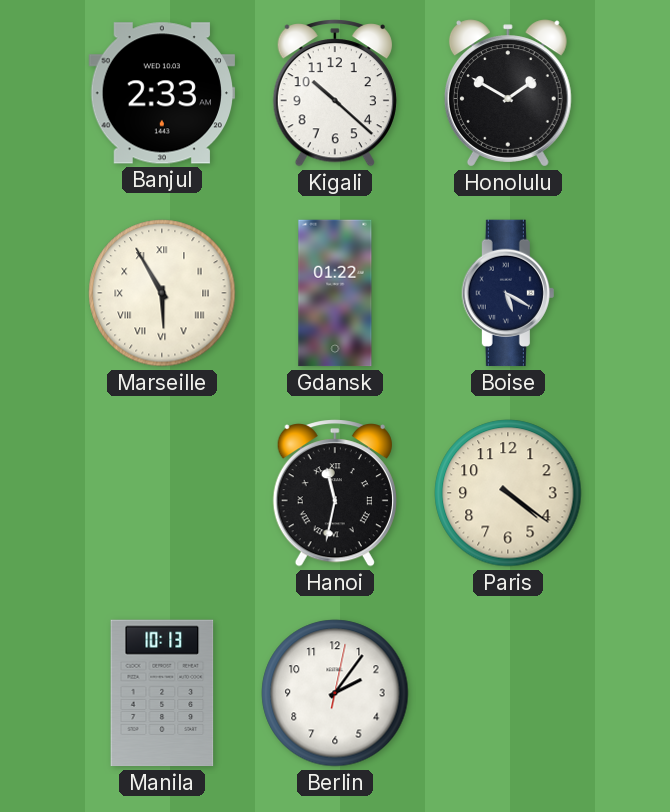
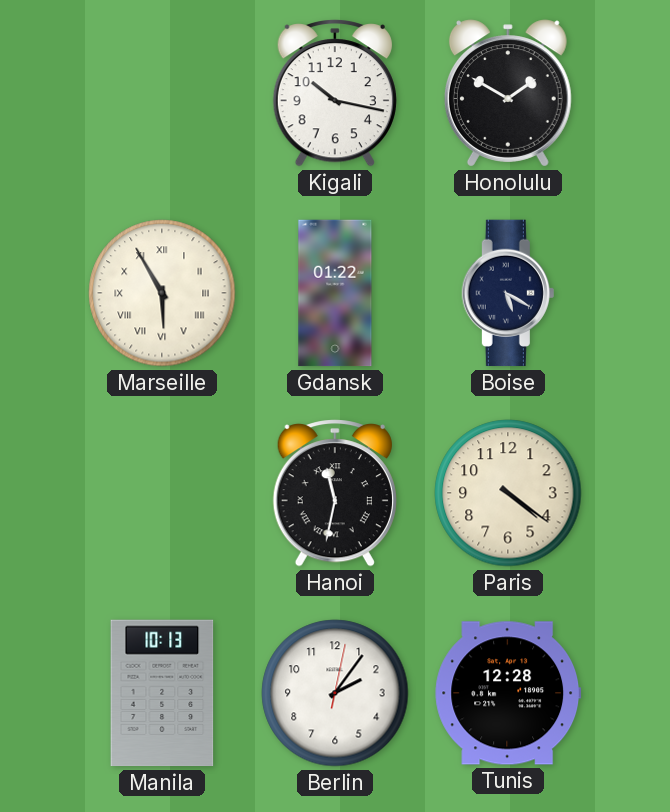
Banjul: 2:33 -> none (161, 93)
Kigali: 10:22 -> 10:17 (335, 93)
Tunis: none -> 12:28 (508, 693)
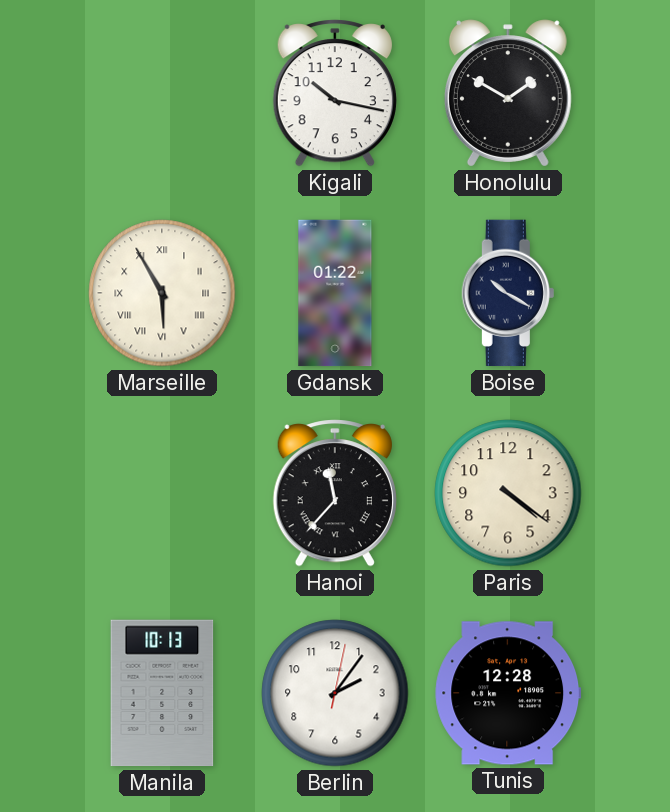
Boise: 5:20 -> 10:20 (508, 293)
Hanoi: 11:32 -> 11:37 (335, 493)
